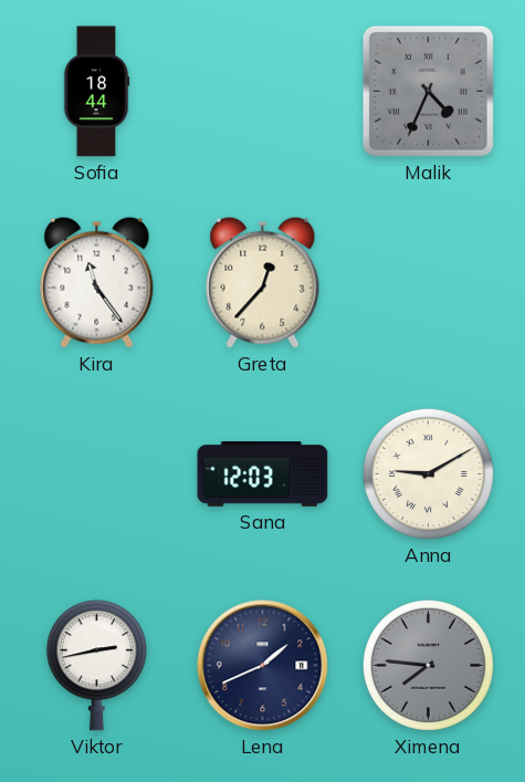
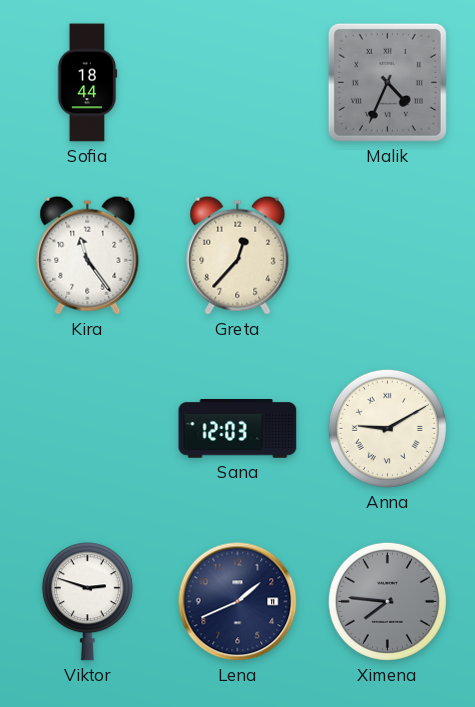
Viktor: 2:43 -> 2:48 (87, 602)
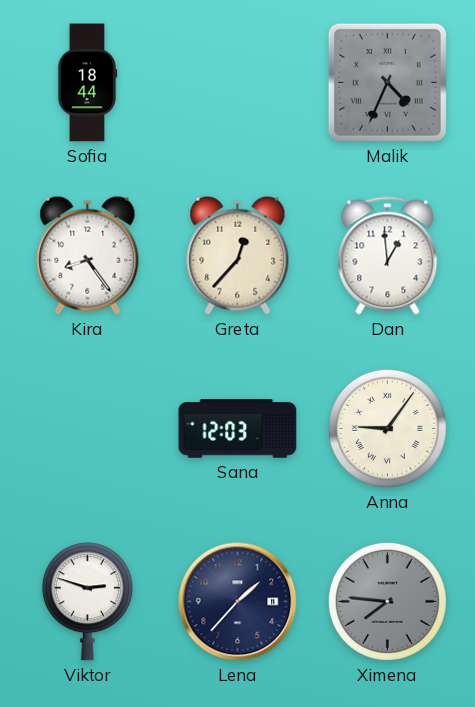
Kira: 11:24 -> 8:24 (88, 255)
Dan: none -> 12:59 (388, 256)
Anna: 9:10 -> 9:06 (387, 428)
Lena: 1:41 -> 1:37 (238, 602)
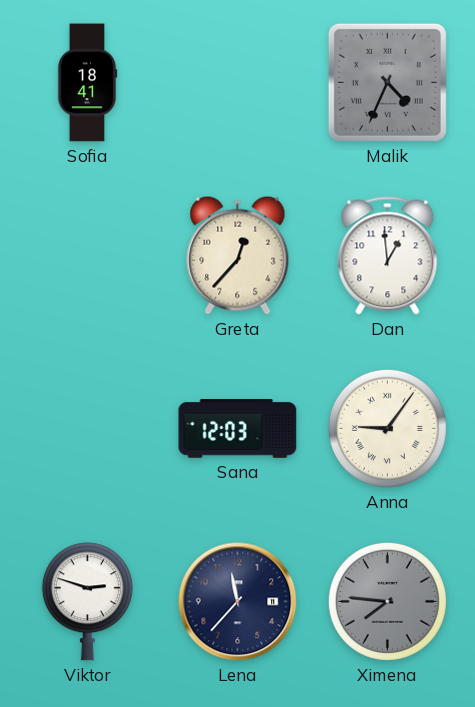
Sofia: 18:44 -> 18:41 (87, 83)
Kira: 8:24 -> none (88, 255)
Lena: 1:37 -> 11:37 (238, 602)
